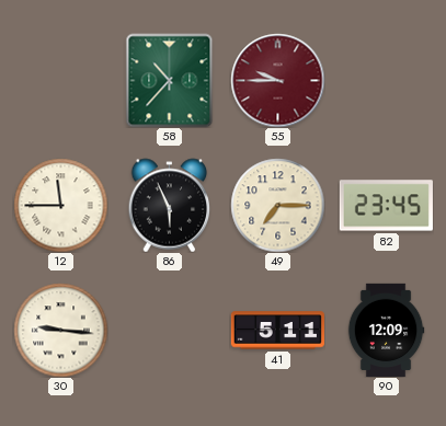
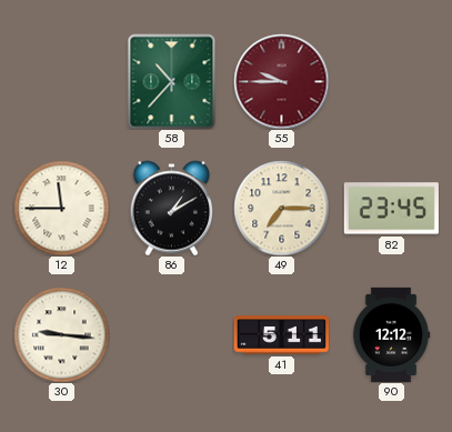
86: 5:56 -> 1:10 (172, 208)
90: 12:09 -> 12:12 (391, 334)
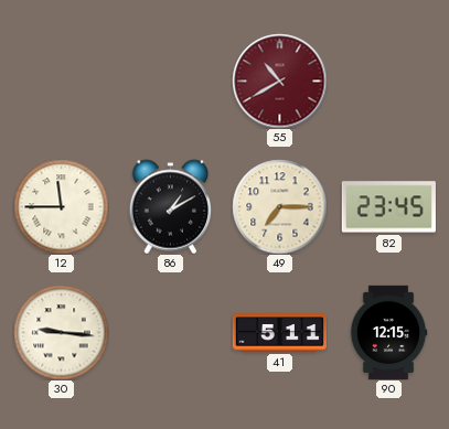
58: 10:37 -> none (172, 81)
55: 9:45 -> 10:40 (279, 81)
90: 12:12 -> 12:15 (388, 332)
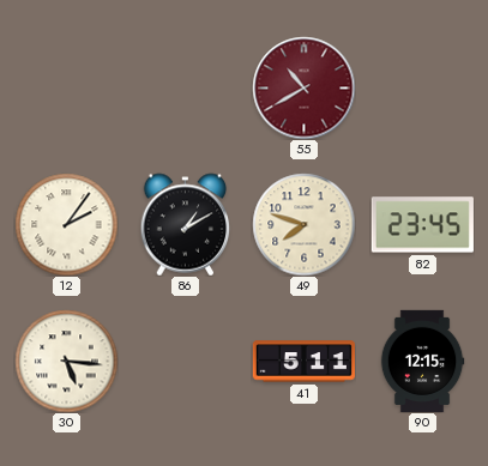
12: 11:45 -> 2:06 (66, 224)
49: 7:15 -> 7:48 (303, 224)
30: 9:16 -> 5:16 (66, 361)
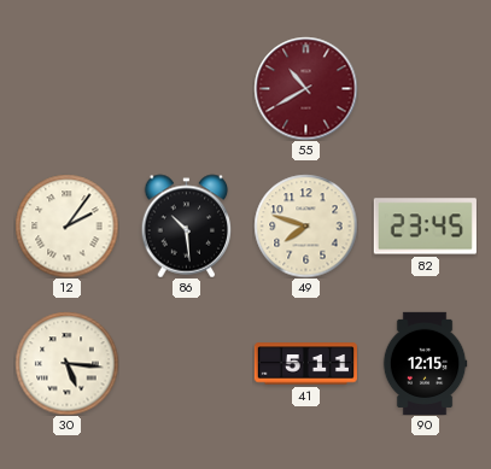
86: 1:10 -> 10:29 (187, 225)
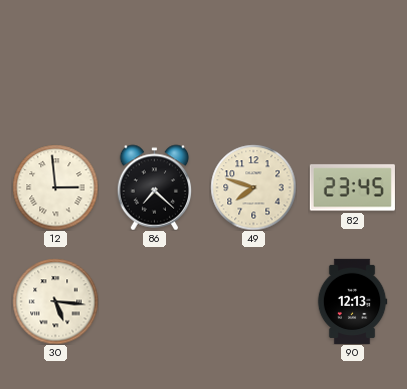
55: 10:40 -> none (305, 88)
12: 2:06 -> 2:59 (55, 187)
86: 10:29 -> 7:22 (155, 187)
41: 5:11 -> none (305, 364)
90: 12:15 -> 12:13 (352, 301)
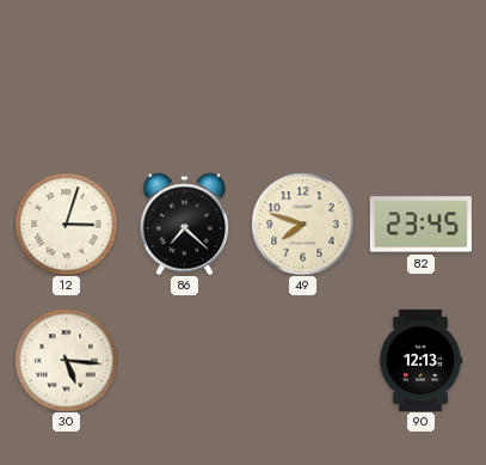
12: 2:59 -> 3:03 (66, 224)
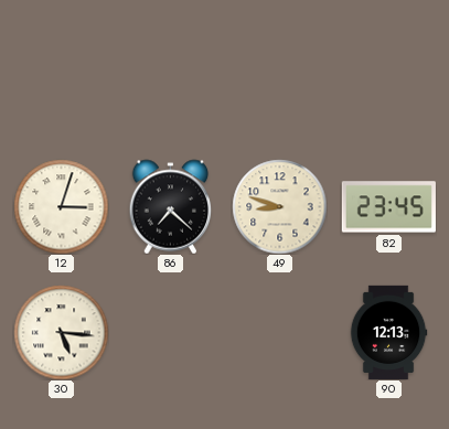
49: 7:48 -> 8:48 (279, 206)
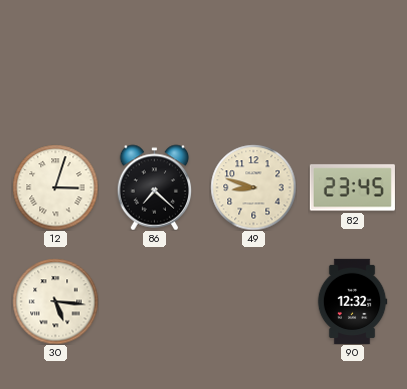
90: 12:13 -> 12:32 (352, 301)
